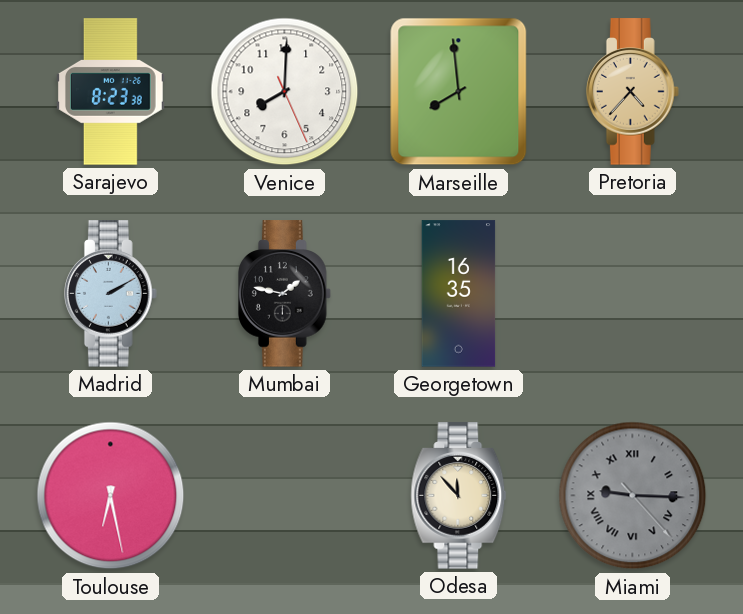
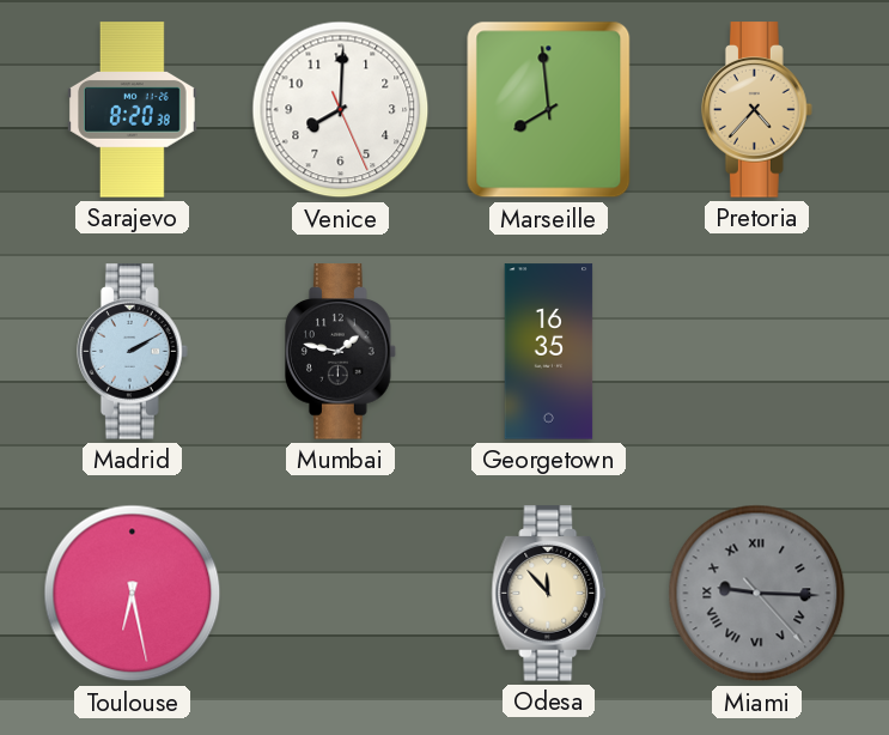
Sarajevo: 8:23 -> 8:20 (133, 110)
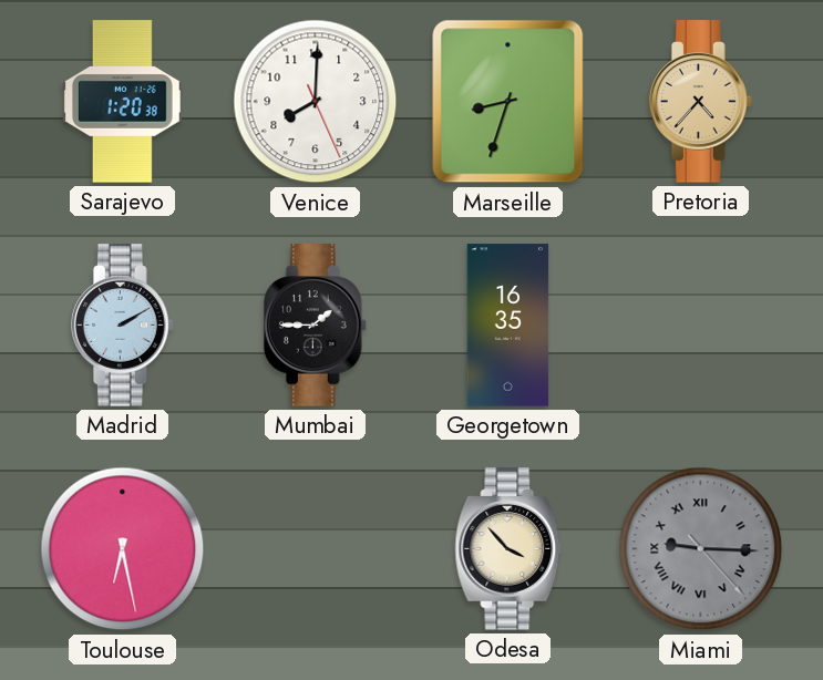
Sarajevo: 8:20 -> 1:20 (123, 102)
Marseille: 7:59 -> 8:33 (508, 102)
Mumbai: 1:47 -> 1:45 (316, 326)
Odesa: 11:53 -> 3:53 (508, 549)
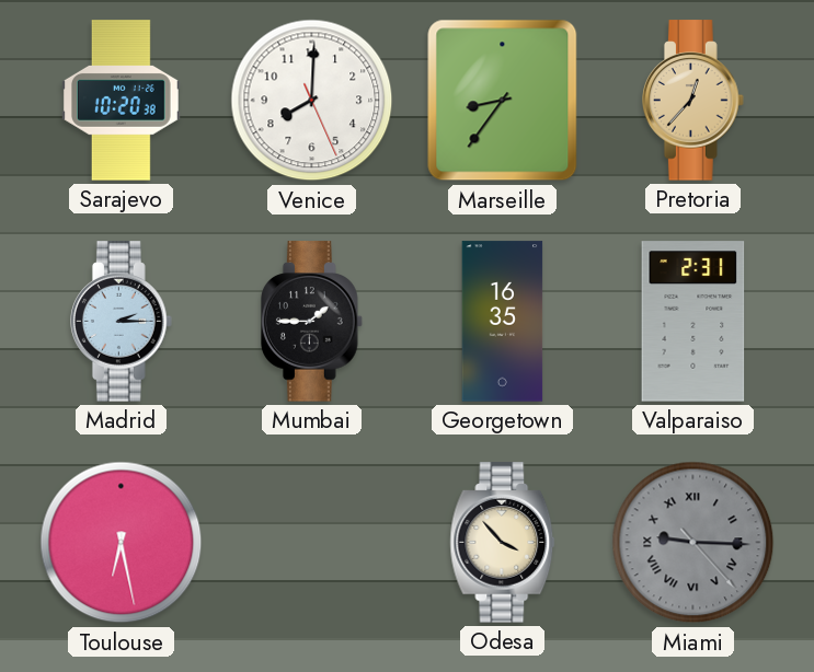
Sarajevo: 1:20 -> 10:20 (122, 101)
Marseille: 8:33 -> 8:36 (503, 101)
Pretoria: 4:37 -> 12:37 (693, 101)
Madrid: 2:10 -> 2:15 (122, 322)
Valparaiso: none -> 2:31 (693, 322)
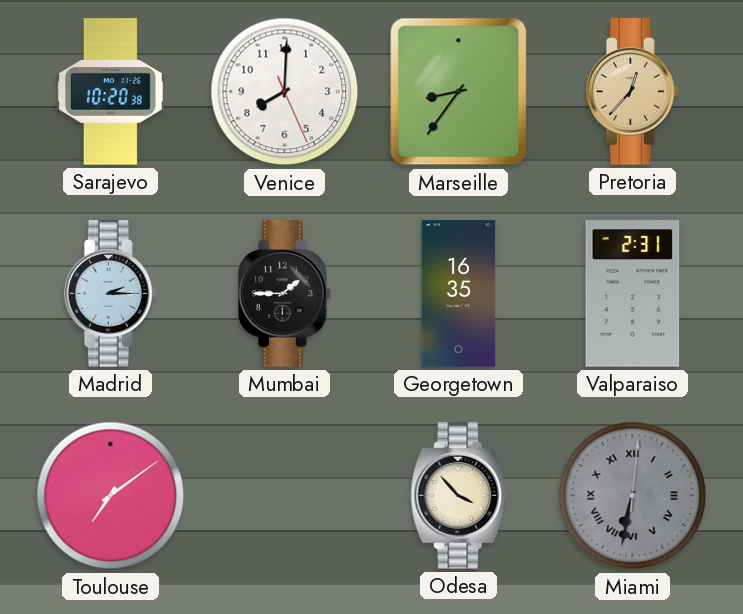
Toulouse: 6:28 -> 7:09 (111, 496)
Miami: 9:15 -> 6:32 (633, 496)
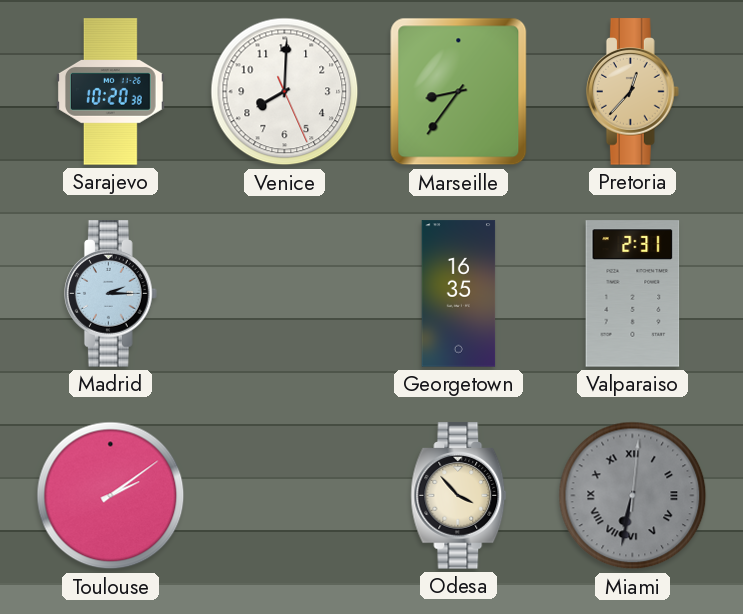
Mumbai: 1:45 -> none (285, 294)
Toulouse: 7:09 -> 2:09 (111, 496)
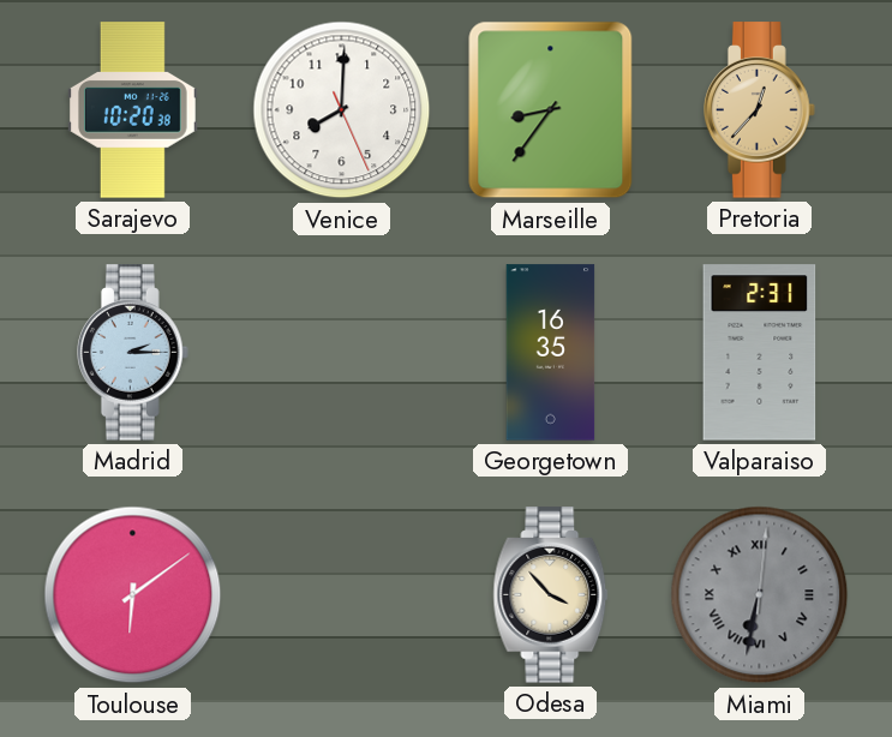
Toulouse: 2:09 -> 6:09 (133, 595)
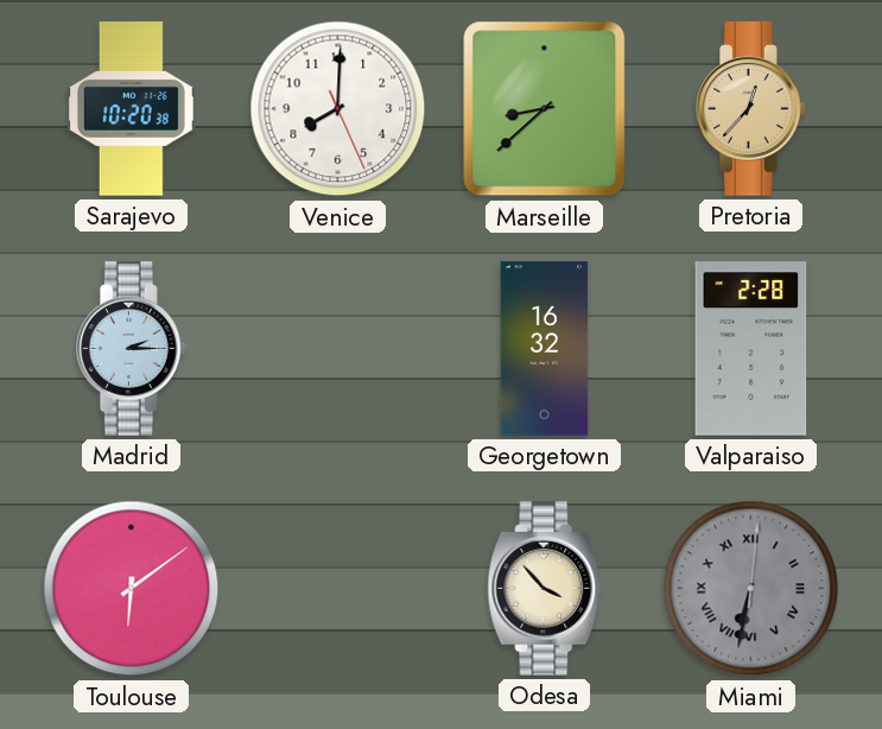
Marseille: 8:36 -> 8:38 (545, 109)
Georgetown: 16:35 -> 16:32 (545, 349)
Valparaiso: 2:31 -> 2:28 (751, 349)
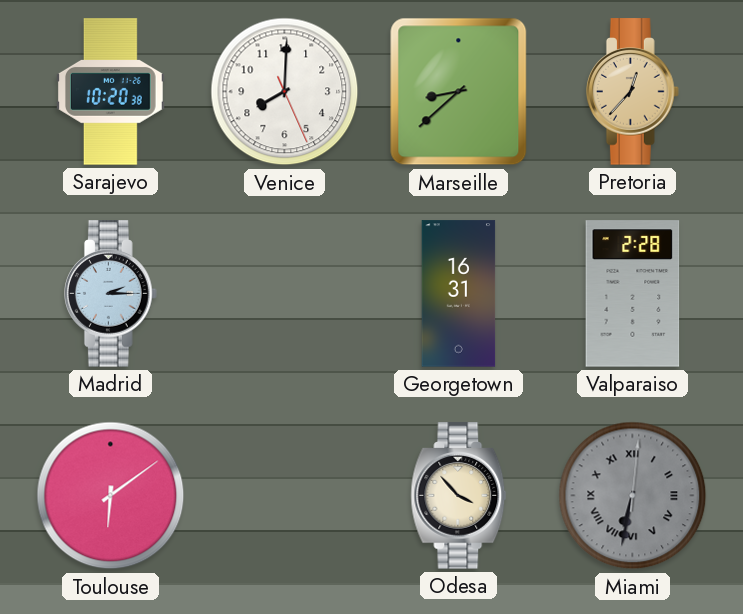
Georgetown: 16:32 -> 16:31 (459, 294)
